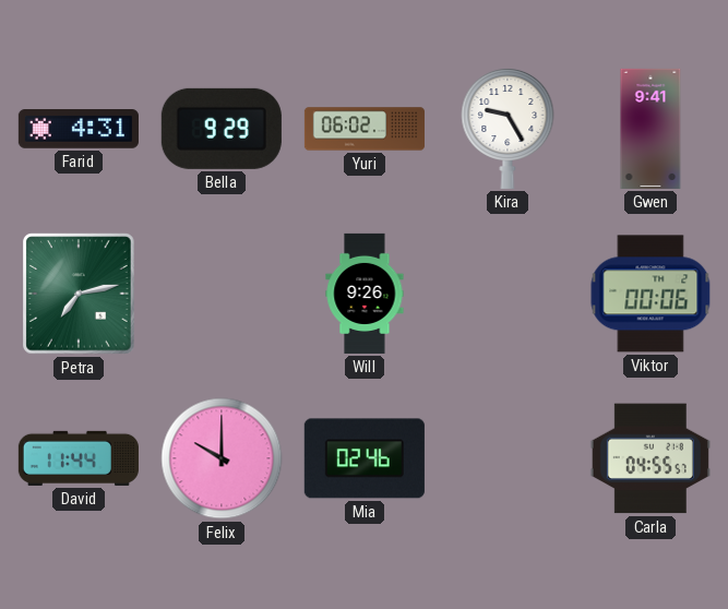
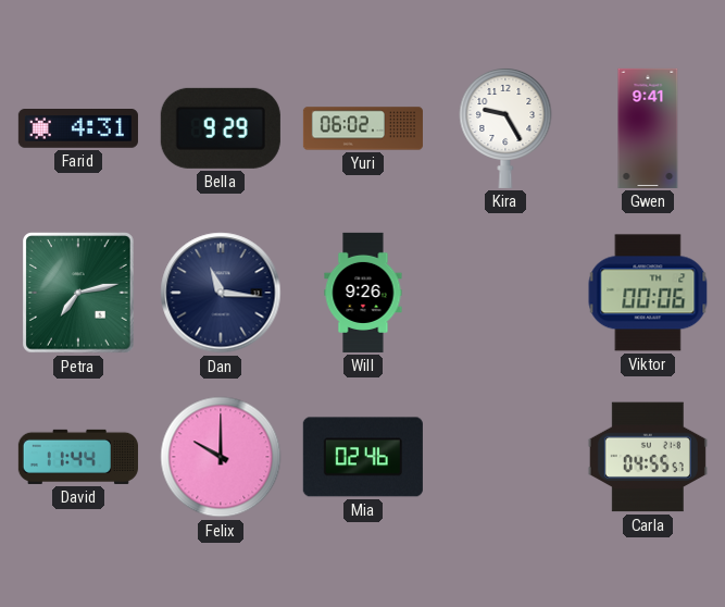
Dan: none -> 11:16 (221, 293)
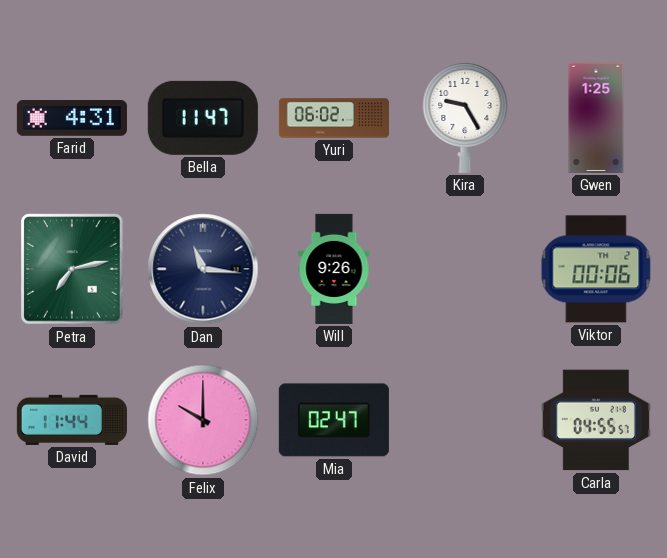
Bella: 9:29 -> 11:47 (203, 118)
Gwen: 9:41 -> 1:25 (596, 118)
Mia: 02:46 -> 02:47 (334, 420)
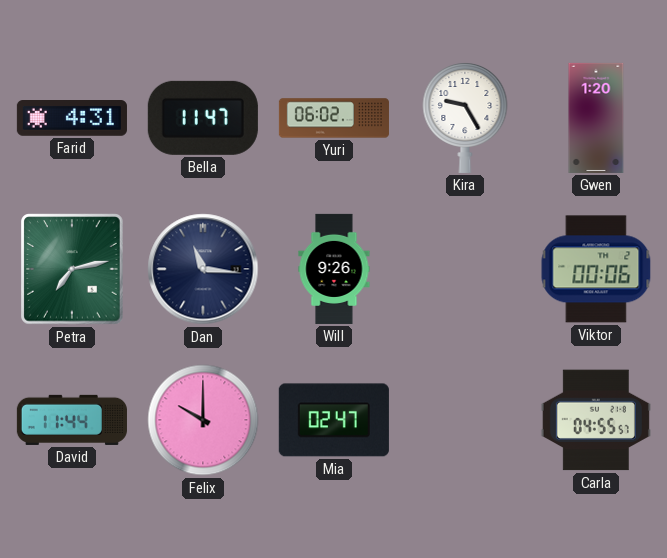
Gwen: 1:25 -> 1:20 (596, 118)
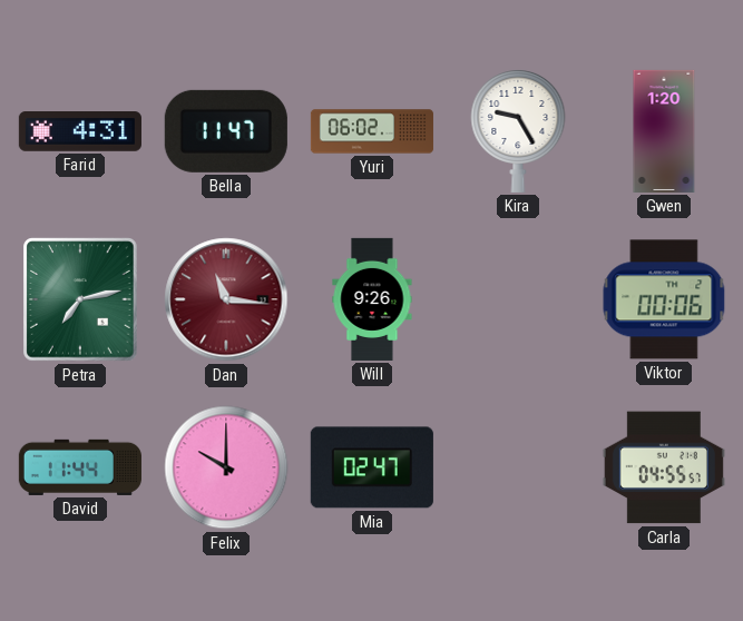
Dan dial: navy -> burgundy (226, 299)
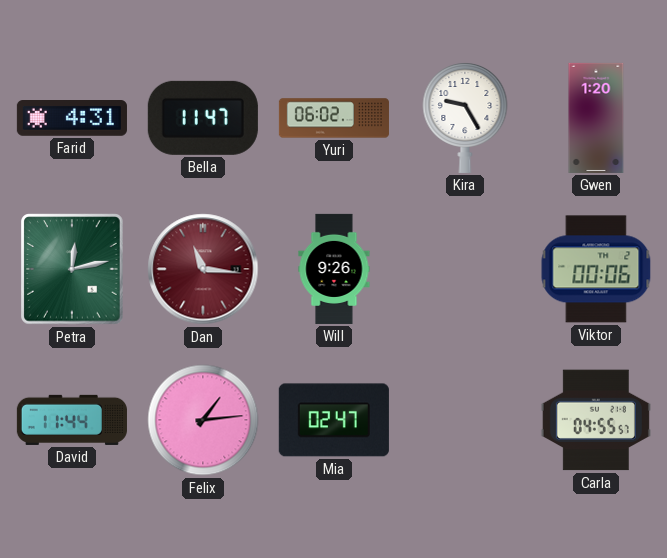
Petra: 7:13 -> 12:13 (72, 269)
Felix: 10:00 -> 1:14 (203, 420)
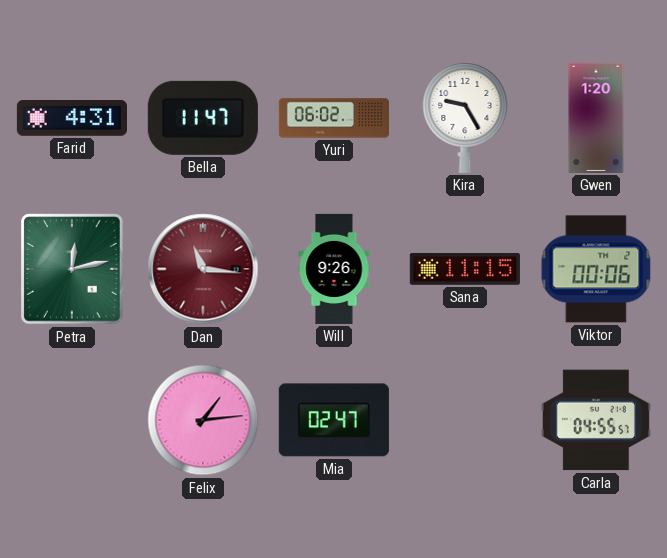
Sana: none -> 11:15 (465, 269)
David: 11:44 -> none (72, 420)
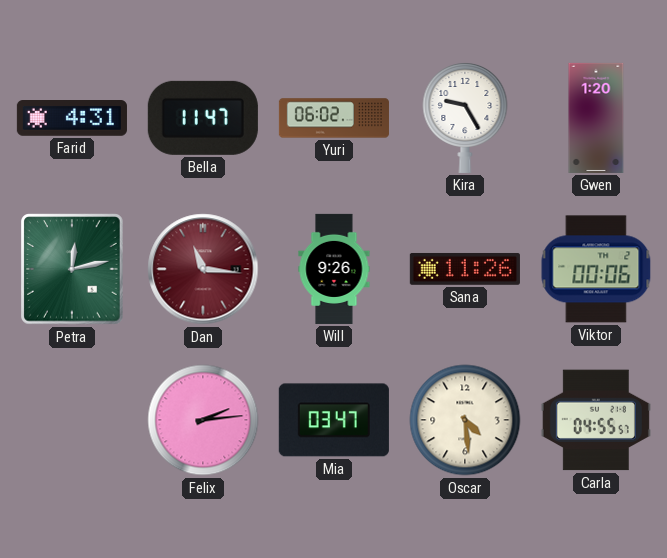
Sana: 11:15 -> 11:26 (465, 269)
Felix: 1:14 -> 2:14 (203, 420)
Mia: 02:47 -> 03:47 (334, 420)
Oscar: none -> 4:29 (465, 420)
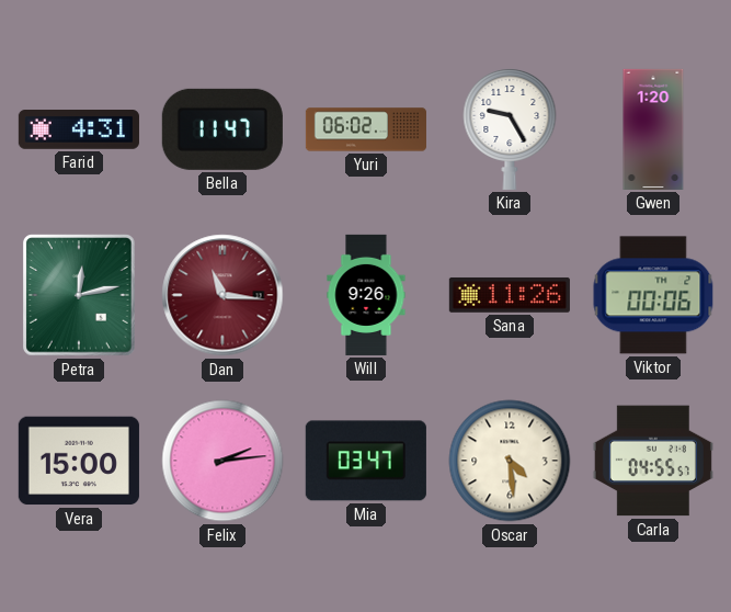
Vera: none -> 15:00 (79, 461)
